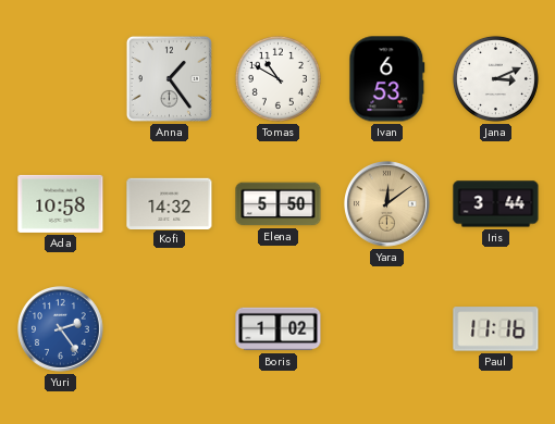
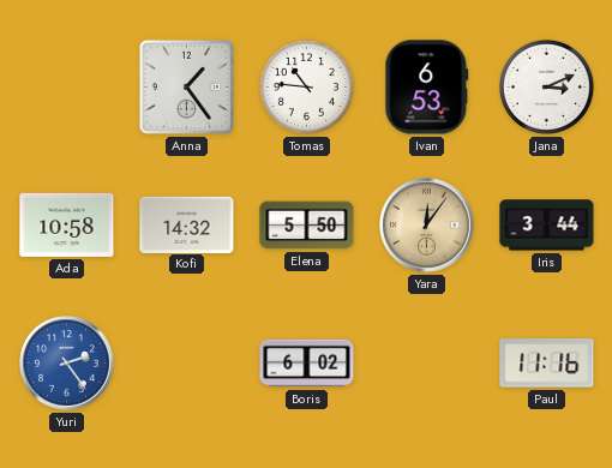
Tomas: 10:50 -> 10:46 (306, 86)
Yara: 12:09 -> 12:06 (427, 226)
Boris: 1:02 -> 6:02 (307, 364)
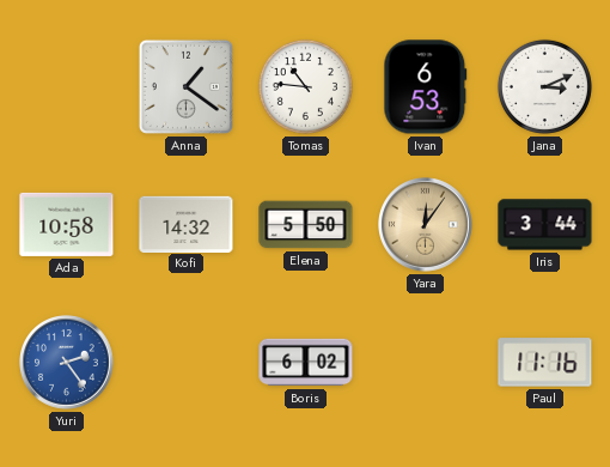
Anna: 1:24 -> 1:21 (185, 86)
